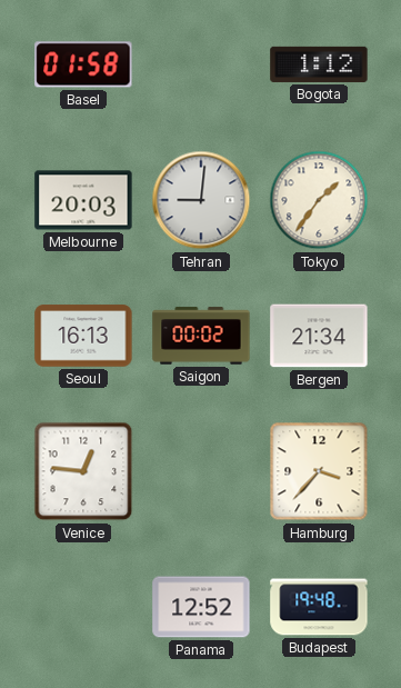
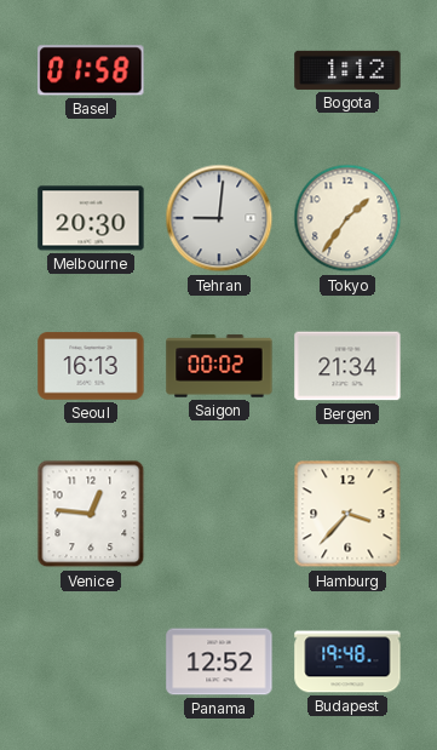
Melbourne: 20:03 -> 20:30 (91, 218)
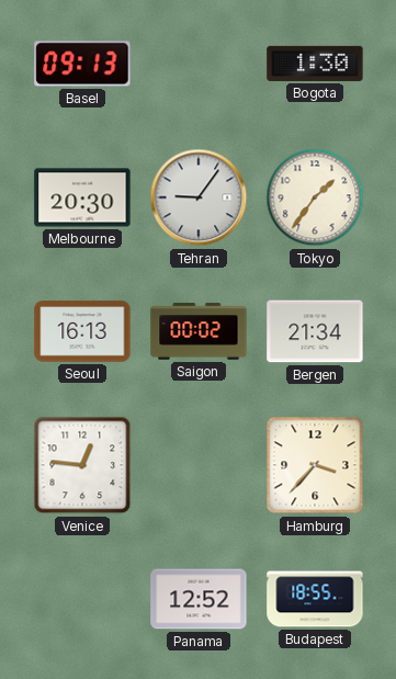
Basel: 01:58 -> 09:13 (82, 64)
Bogota: 1:12 -> 1:30 (315, 64)
Tehran: 9:01 -> 9:06 (199, 197)
Budapest: 19:48 -> 18:55 (315, 599)
